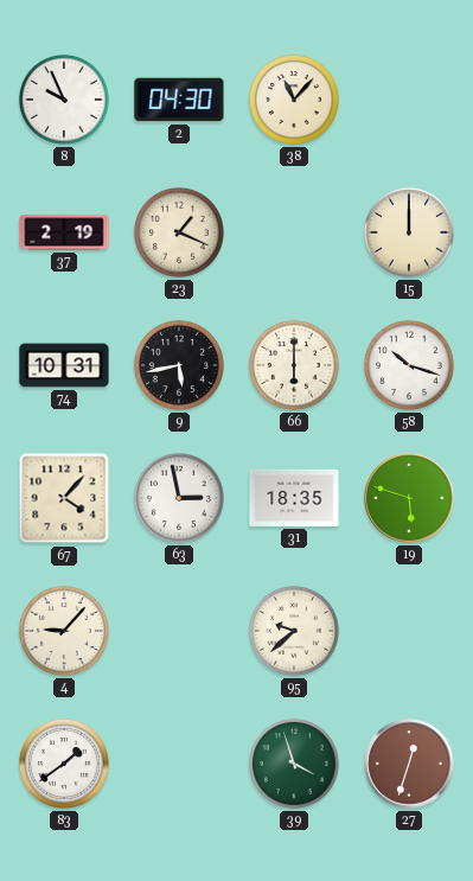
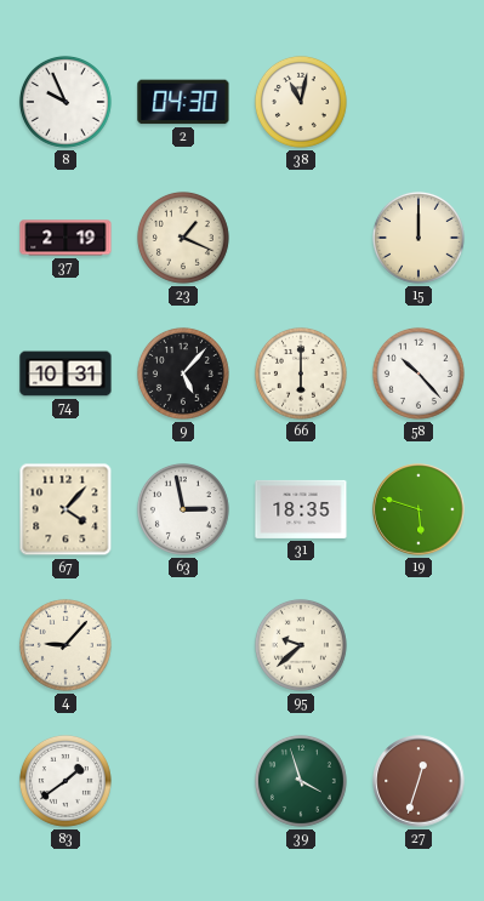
38: 11:07 -> 11:02 (301, 102)
9: 5:43 -> 5:07 (183, 373)
58: 10:18 -> 10:23 (418, 373)
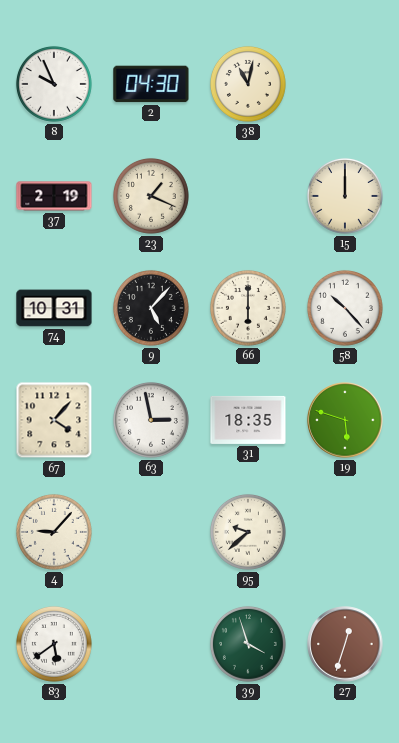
83: 1:39 -> 5:39 (54, 644)
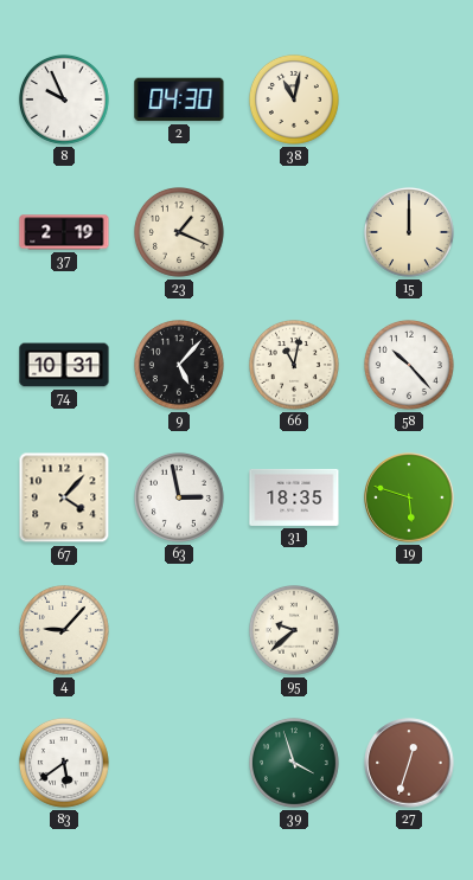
66: 6:00 -> 11:02 (294, 365)
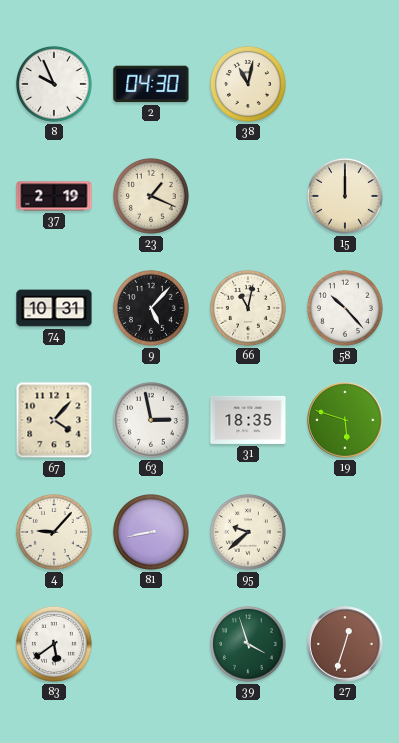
81: none -> 8:43 (151, 532)
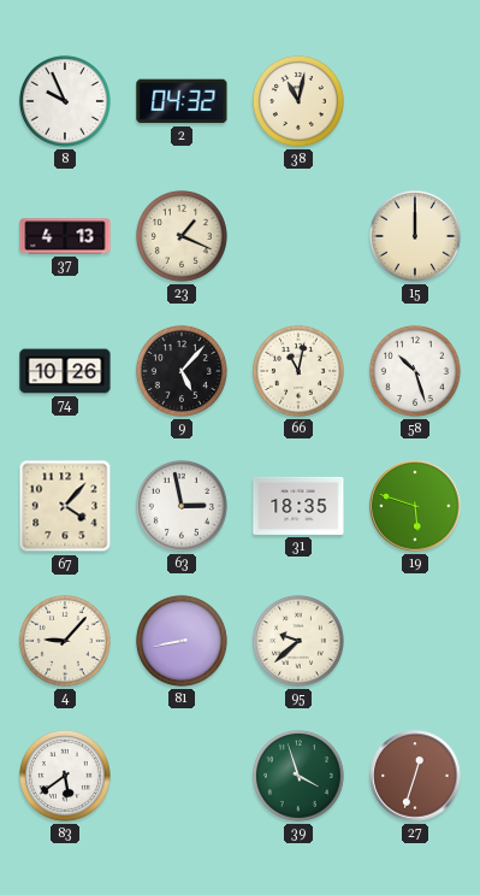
2: 04:30 -> 04:32 (182, 101)
37: 2:19 -> 4:13 (65, 236)
74: 10:31 -> 10:26 (65, 371)
58: 10:23 -> 10:27 (415, 371)
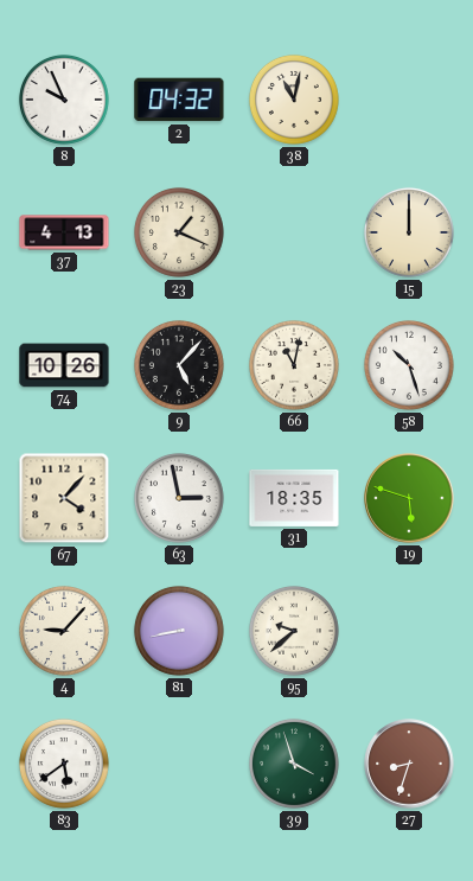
27: 12:33 -> 8:33 (409, 764)
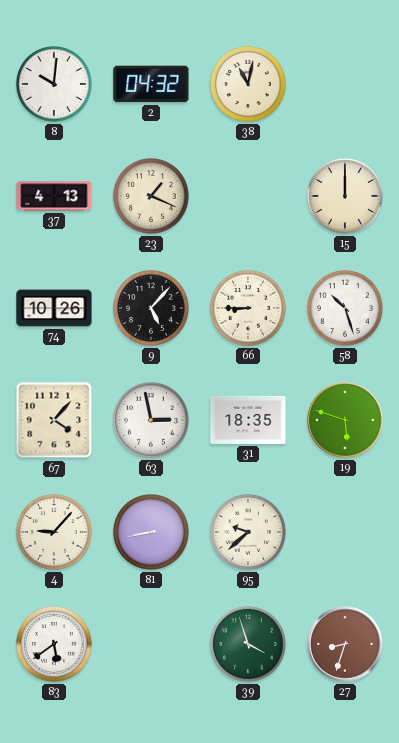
8: 9:56 -> 10:01 (54, 84)
66: 11:02 -> 8:45 (248, 308)
